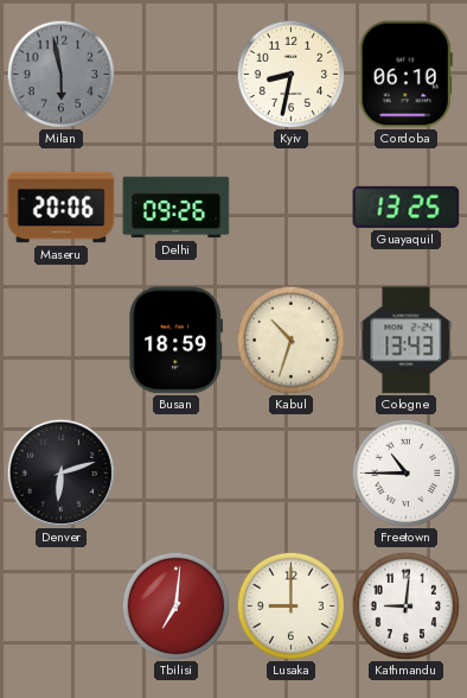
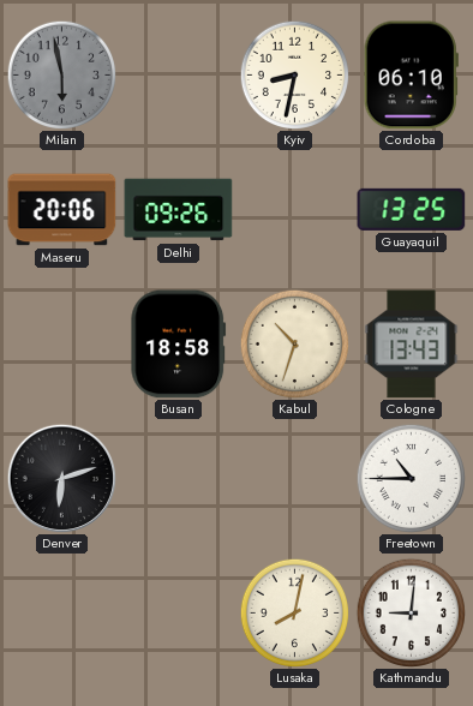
Busan: 18:59 -> 18:58 (179, 345)
Tbilisi: 7:01 -> none (175, 605)
Lusaka: 9:00 -> 8:02 (294, 612)
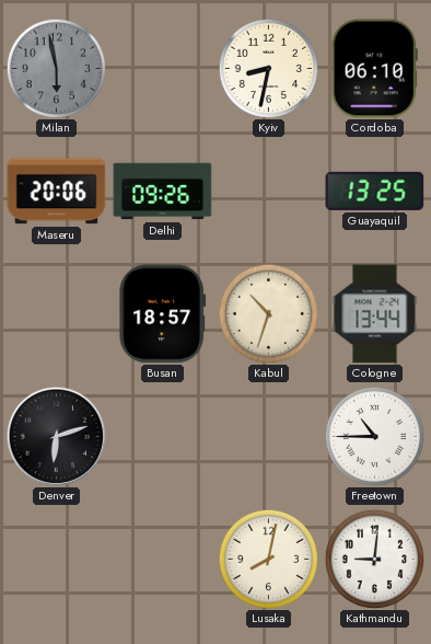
Busan: 18:58 -> 18:57 (163, 314)
Cologne: 13:43 -> 13:44 (375, 314)
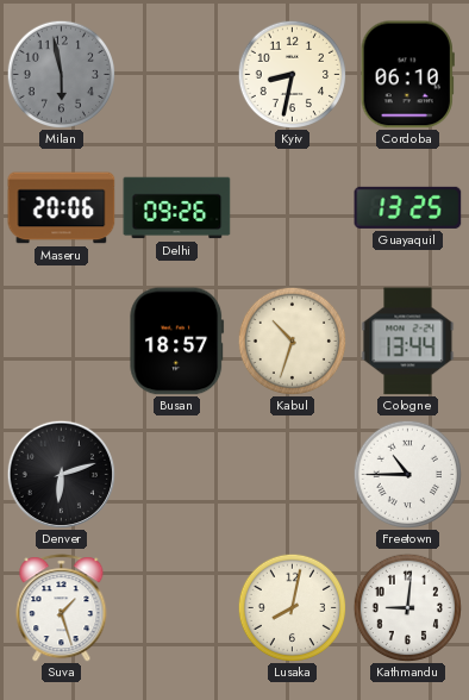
Suva: none -> 1:27 (62, 608)
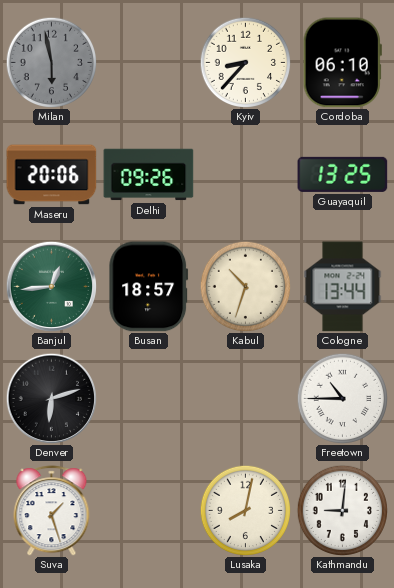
Kyiv: 8:32 -> 8:37 (245, 62)
Banjul: none -> 12:44 (51, 286)
